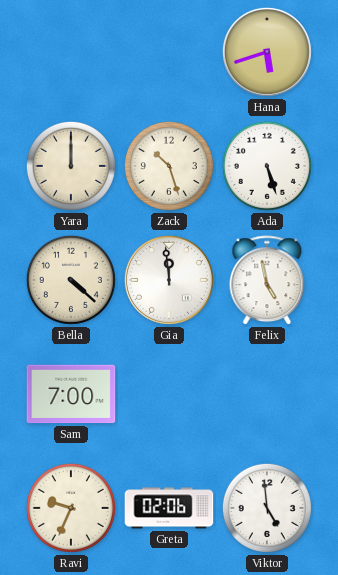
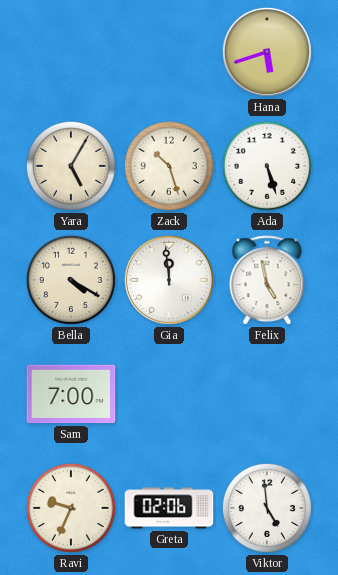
Yara: 12:00 -> 5:05 (71, 166)
Bella: 4:22 -> 4:20 (71, 280)
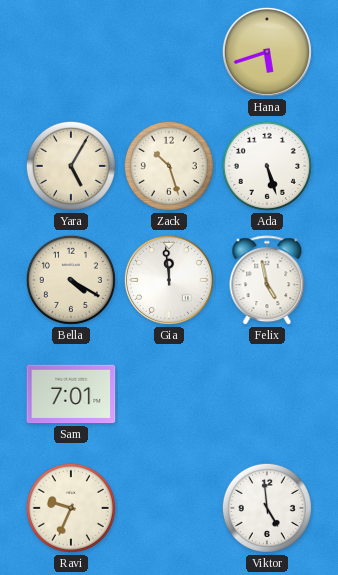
Sam: 7:00 -> 7:01 (71, 394)
Greta: 02:06 -> none (169, 508)
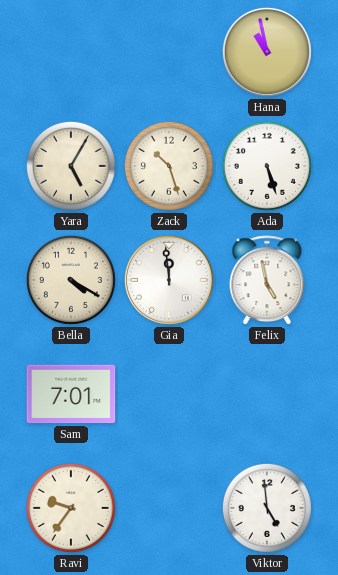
Hana: 5:42 -> 10:58 (267, 52)
Ravi: 9:34 -> 9:36 (71, 508)
